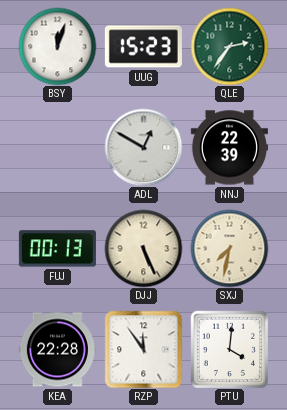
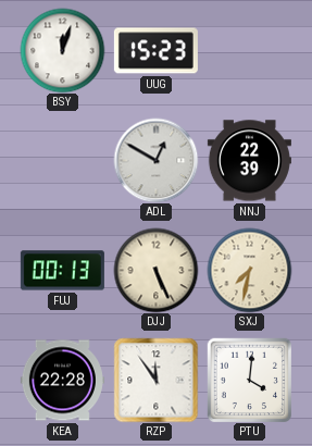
QLE: 2:36 -> none (229, 46)
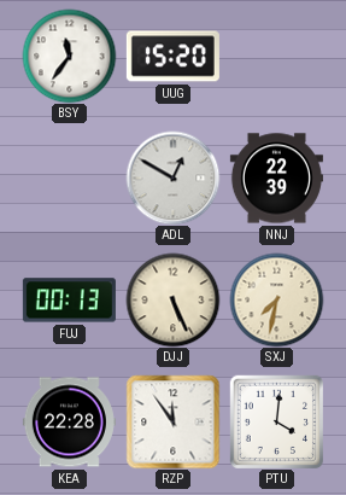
BSY: 12:03 -> 11:36 (69, 56)
UUG: 15:23 -> 15:20 (172, 57)
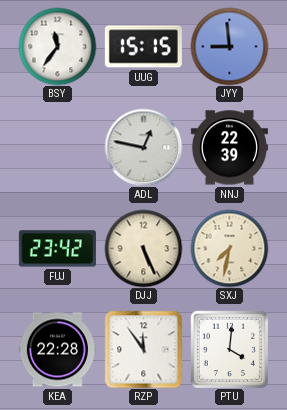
UUG: 15:20 -> 15:15 (143, 47)
JYY: none -> 8:59 (229, 46)
ADL: 12:50 -> 12:47 (143, 147)
FUJ: 00:13 -> 23:42 (57, 249)
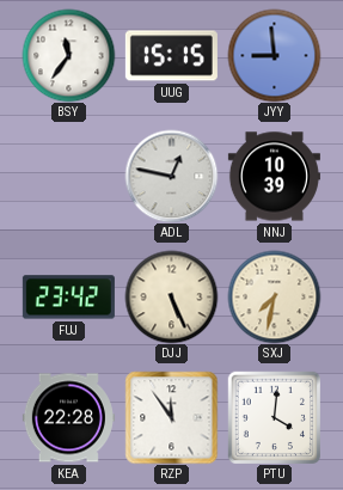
NNJ: 22:39 -> 10:39 (274, 177)
